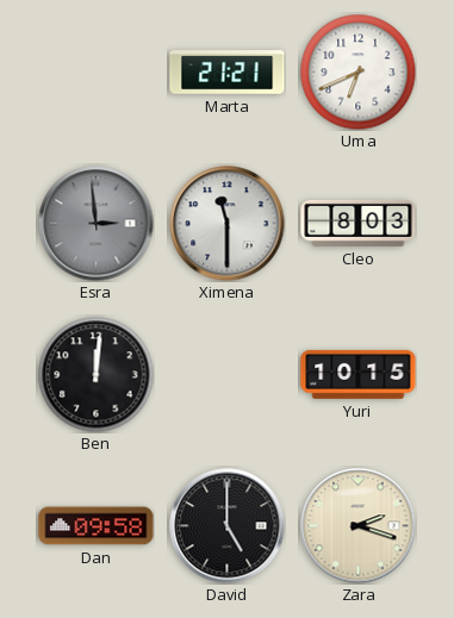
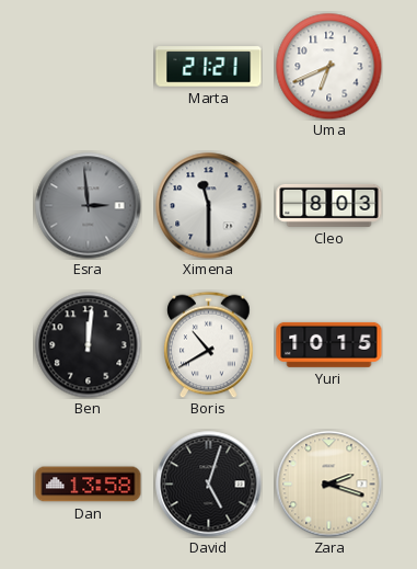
Boris: none -> 10:40 (209, 344)
Dan: 09:58 -> 13:58 (89, 485)
David: 5:00 -> 5:03 (209, 485)
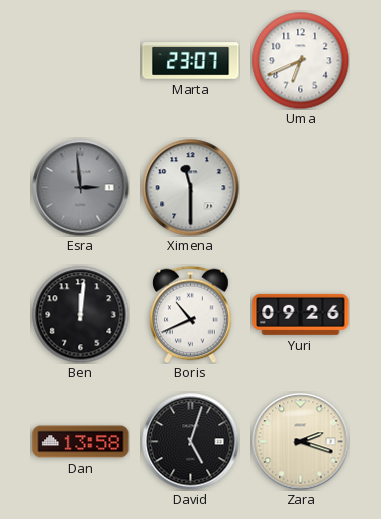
Marta: 21:21 -> 23:07 (191, 61)
Cleo: 8:03 -> none (329, 205)
Boris: 10:40 -> 10:41 (191, 314)
Yuri: 10:15 -> 09:26 (301, 314)
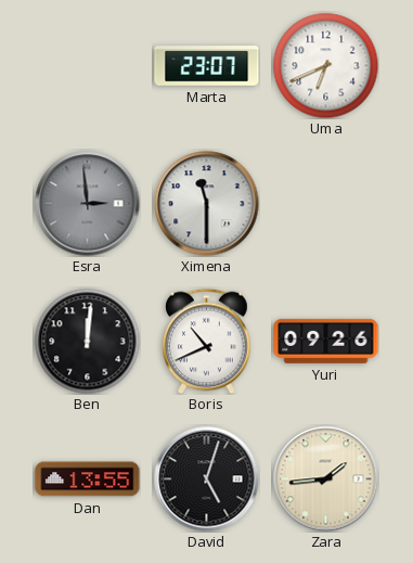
Dan: 13:58 -> 13:55 (88, 479)
Zara: 2:18 -> 1:44 (326, 479)
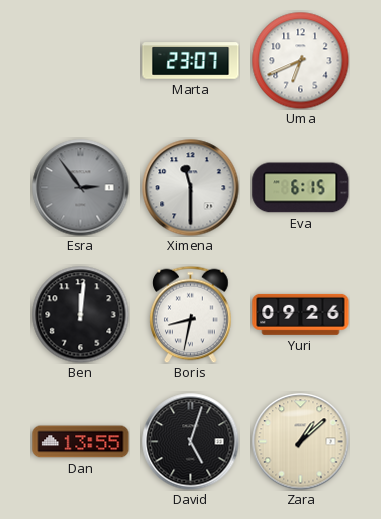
Esra: 2:59 -> 2:54 (81, 188)
Eva: none -> 6:15 (301, 188)
Boris: 10:41 -> 8:32 (191, 314)
Zara: 1:44 -> 1:08 (301, 442)
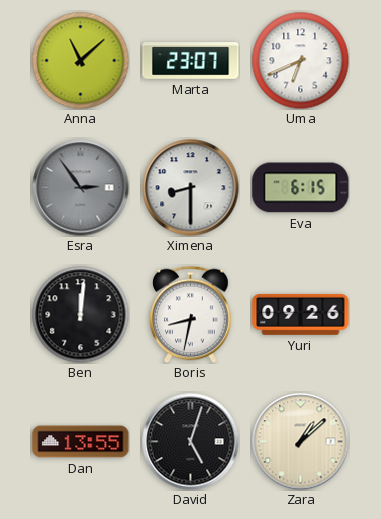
Anna: none -> 11:08 (80, 60)
Ximena: 11:30 -> 8:30 (191, 188)
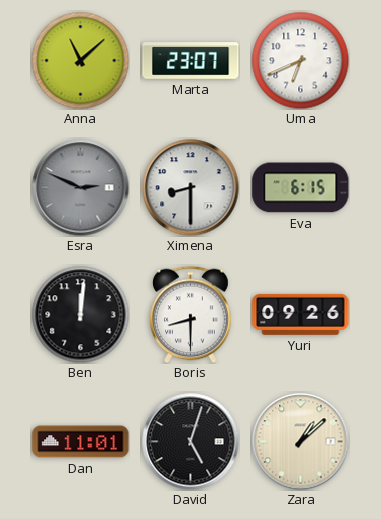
Esra: 2:54 -> 2:49 (81, 188)
Boris: 8:32 -> 8:30 (191, 314)
Dan: 13:55 -> 11:01 (81, 442)
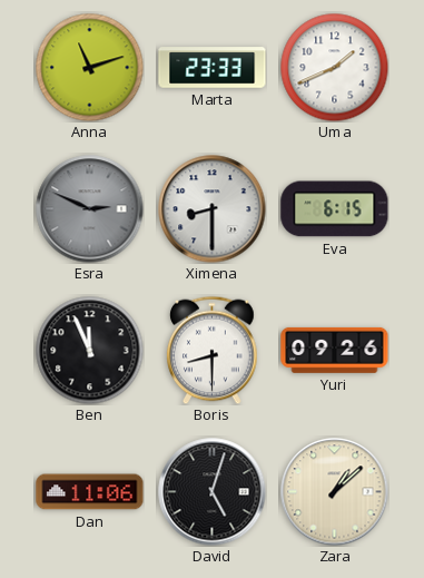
Anna: 11:08 -> 11:12 (89, 67)
Marta: 23:07 -> 23:33 (213, 68)
Uma: 6:41 -> 1:41 (334, 67)
Ben: 12:01 -> 11:56 (89, 350)
Dan: 11:01 -> 11:06 (90, 492)
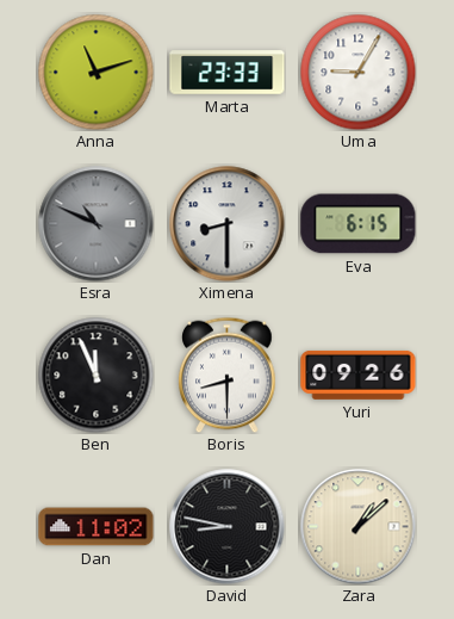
Uma: 1:41 -> 9:05 (357, 72)
Esra: 2:49 -> 10:49 (97, 224)
Dan: 11:06 -> 11:02 (97, 527)
David: 5:03 -> 8:47 (228, 527)
